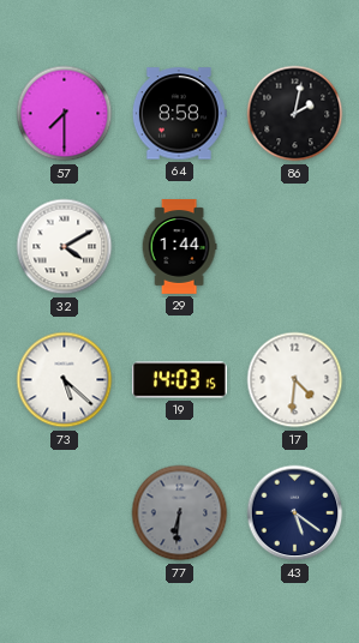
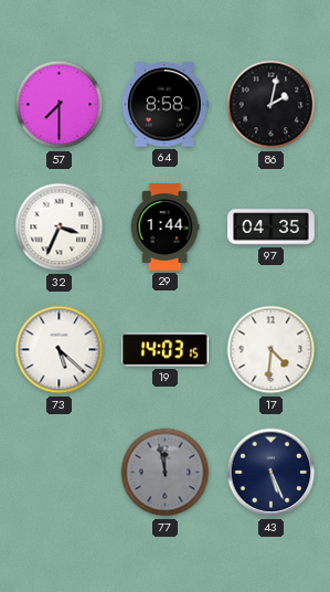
32: 4:10 -> 3:34 (60, 228)
97: none -> 04:35 (272, 228)
77: 6:31 -> 11:58 (166, 473)
43: 5:21 -> 5:26 (272, 473)
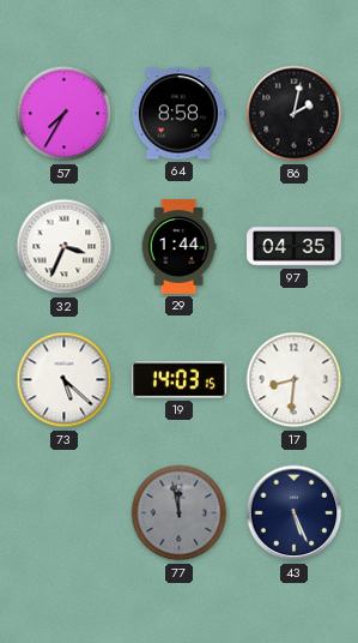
57: 7:30 -> 7:35 (65, 114)
17: 4:31 -> 8:31 (295, 380)
